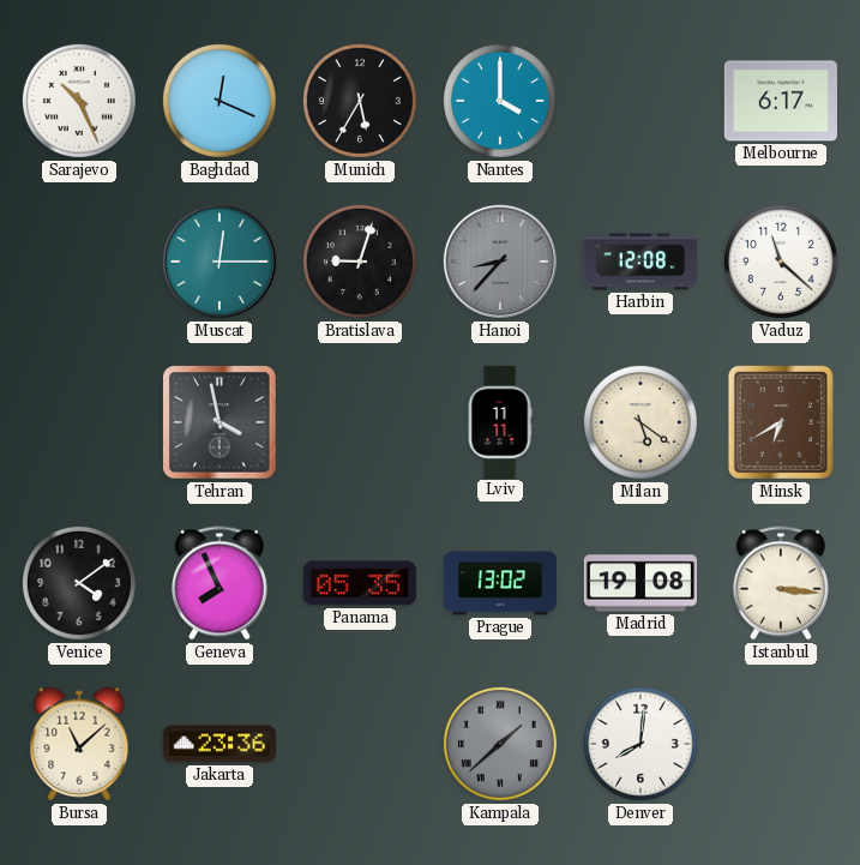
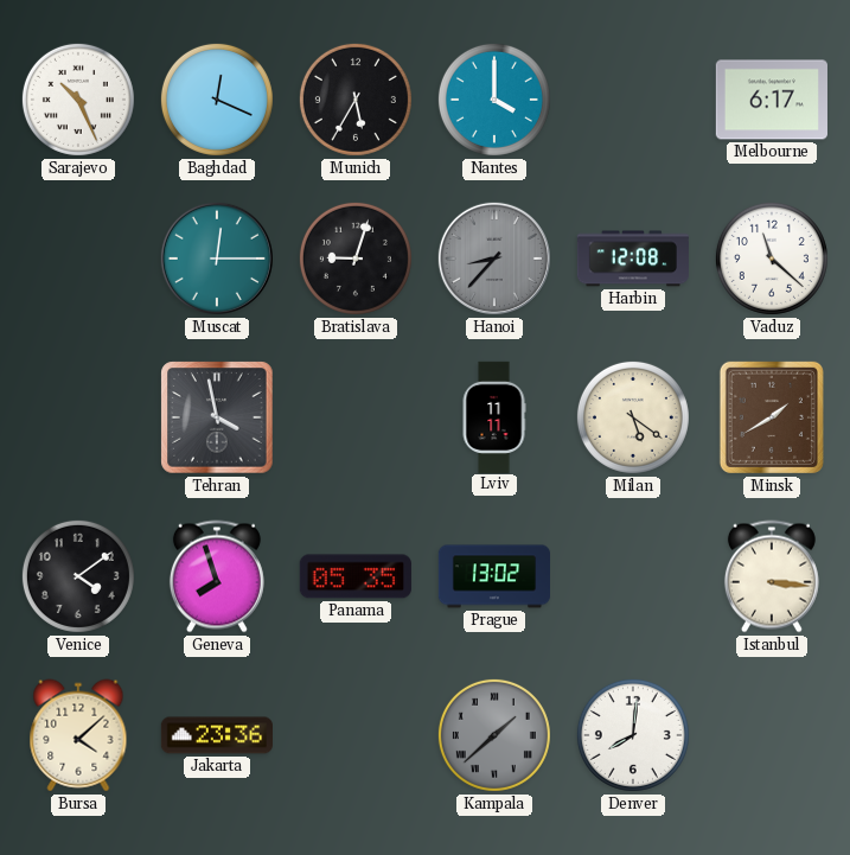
Minsk: 6:40 -> 1:40 (772, 417)
Geneva: 7:56 -> 7:57 (217, 576)
Madrid: 19:08 -> none (639, 583)
Bursa: 11:08 -> 4:08 (78, 735)
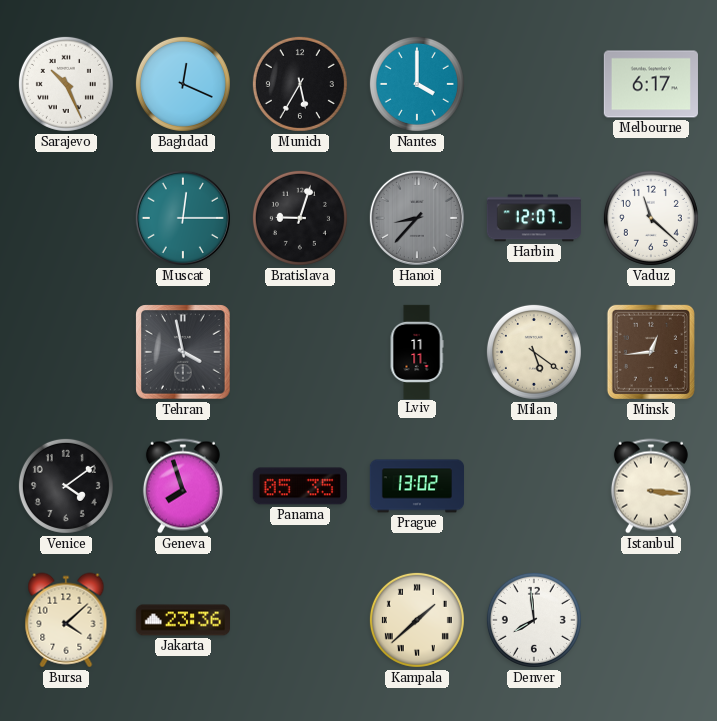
Harbin: 12:08 -> 12:07 (534, 218)
Minsk: 1:40 -> 12:44 (651, 352)
Kampala dial: grey -> cream (417, 620)
Denver: 8:01 -> 7:59 (534, 620)
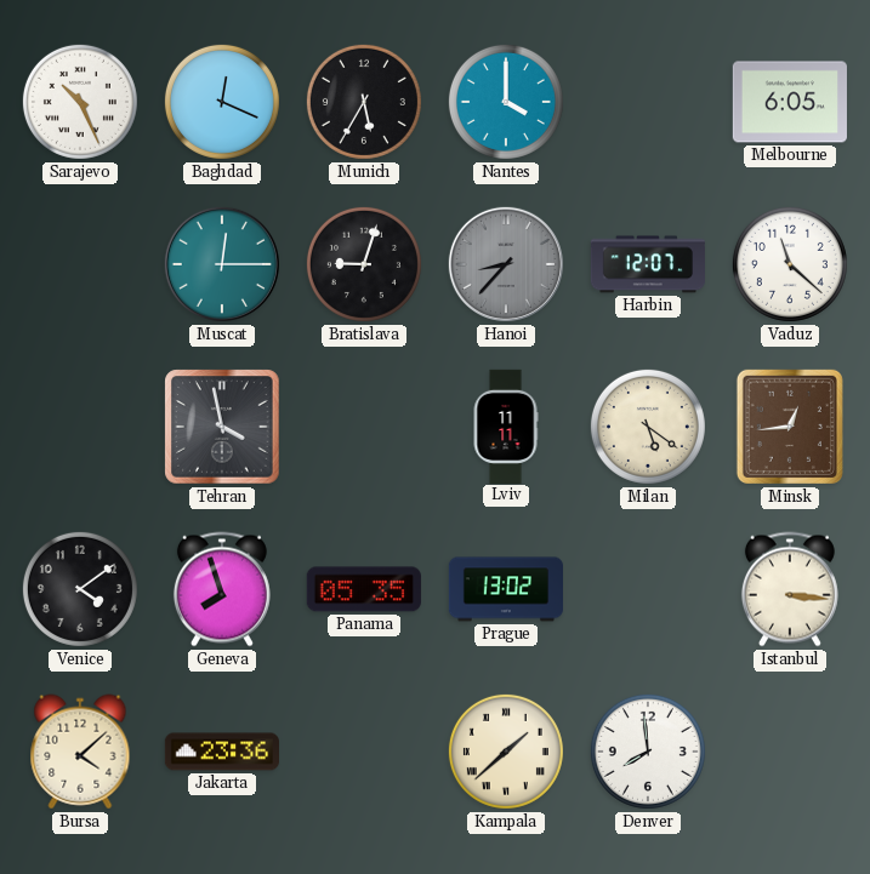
Melbourne: 6:17 -> 6:05 (790, 102)
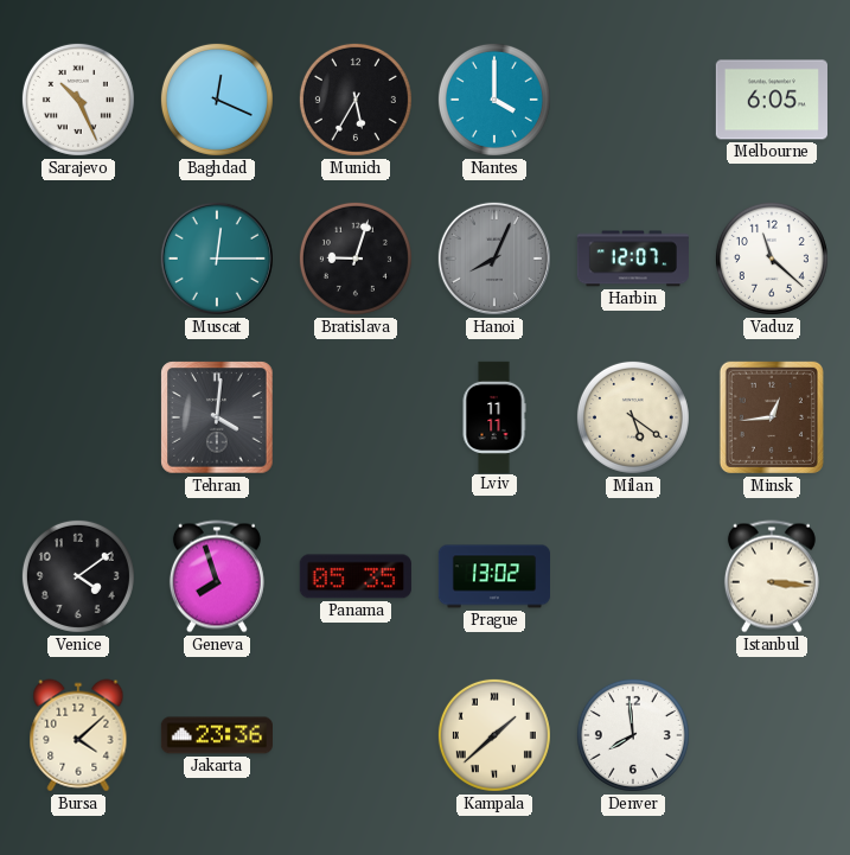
Hanoi: 8:37 -> 8:04 (494, 259)
Tehran: 3:58 -> 4:01 (217, 417)
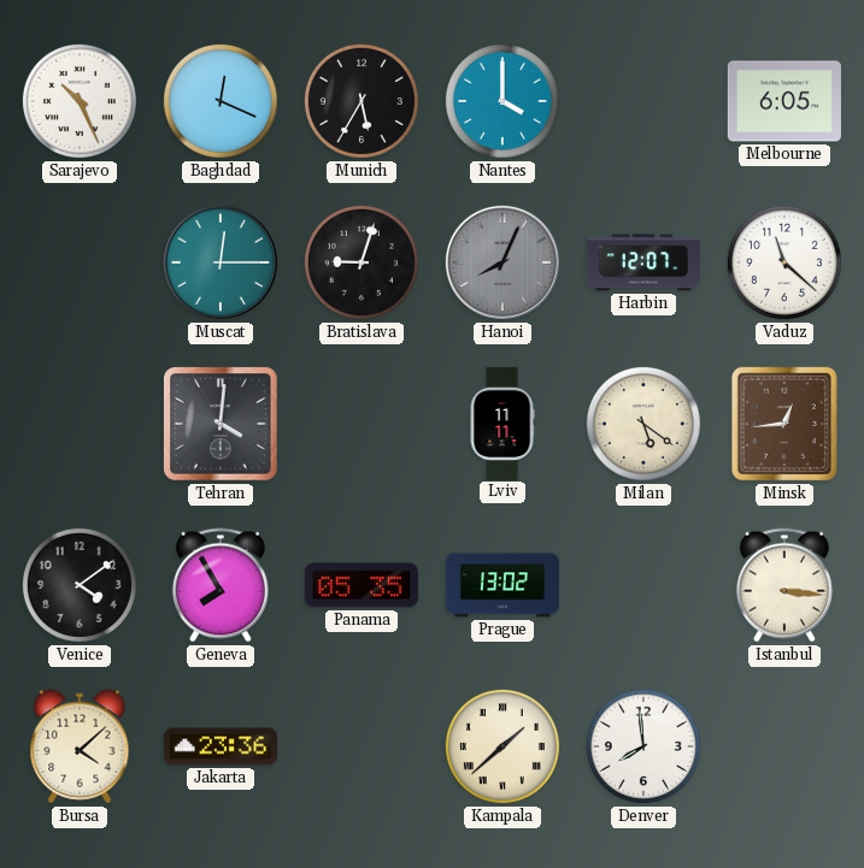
Geneva: 7:57 -> 7:55 (221, 585)
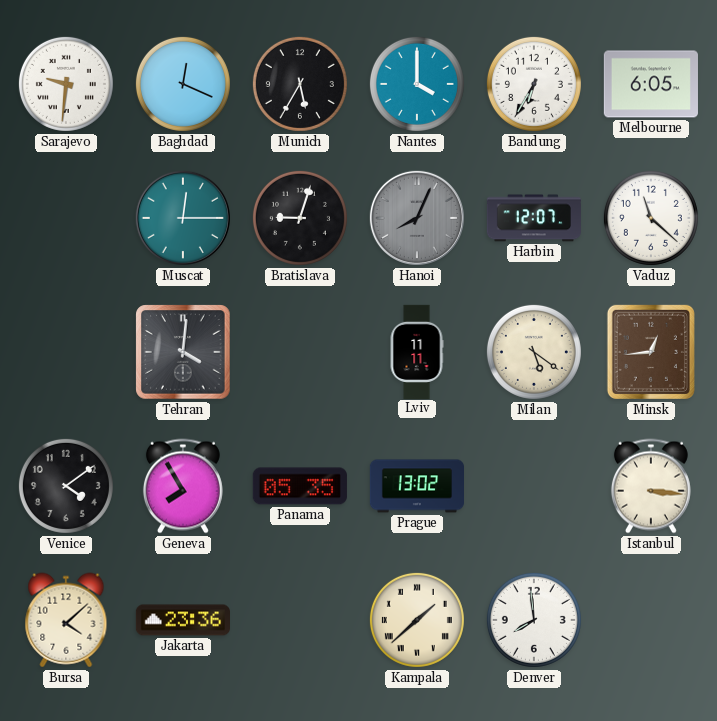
Sarajevo: 10:26 -> 9:31 (66, 84)
Bandung: none -> 6:35 (534, 84)
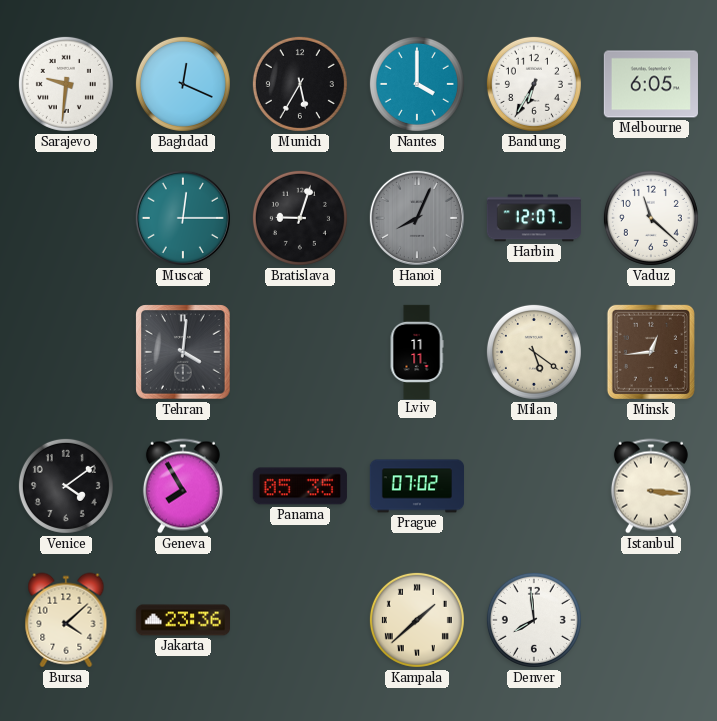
Prague: 13:02 -> 07:02 (416, 486)
